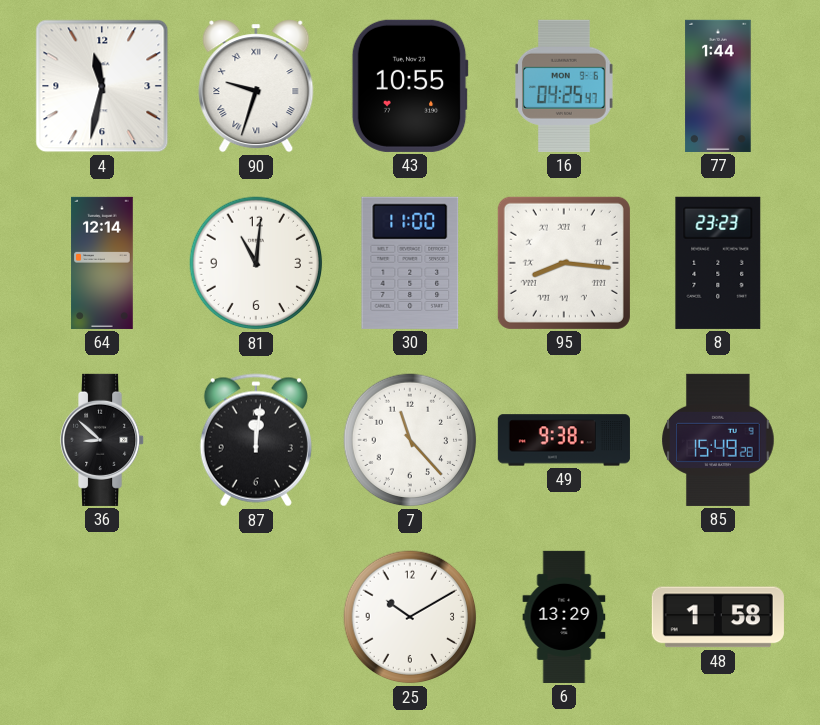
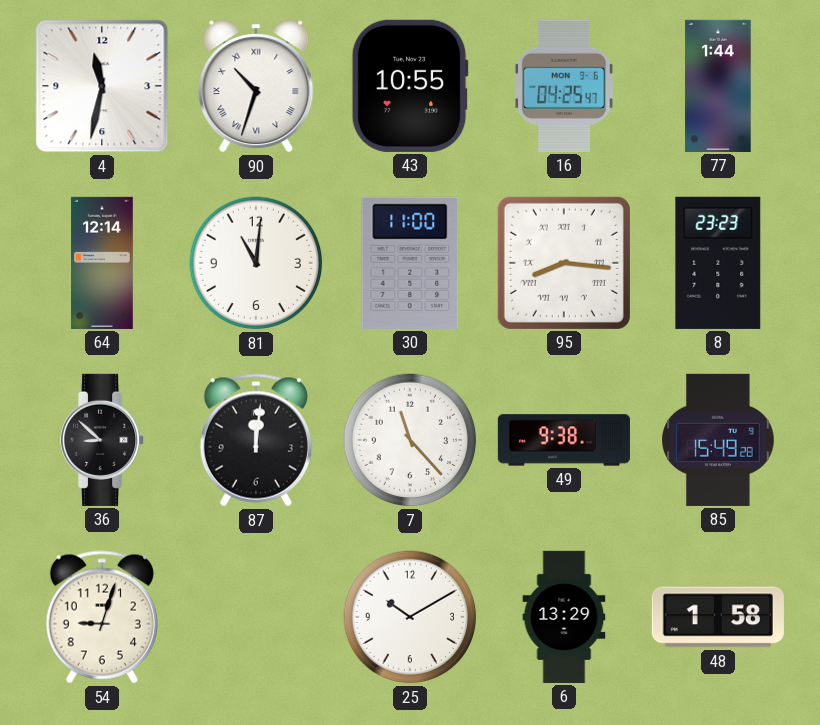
90: 9:33 -> 10:33 (256, 86)
54: none -> 9:03 (102, 617)
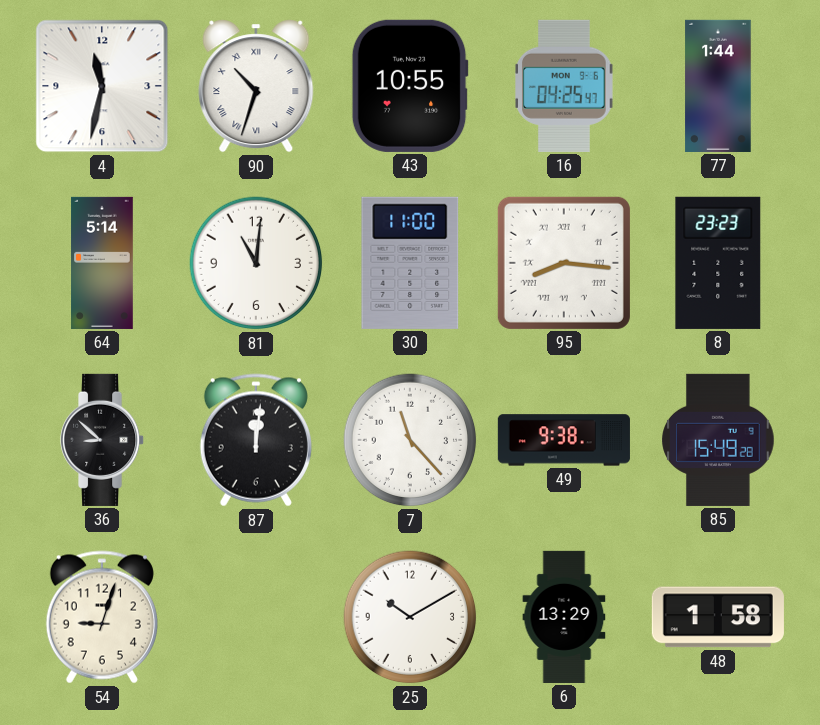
64: 12:14 -> 5:14 (102, 263)
